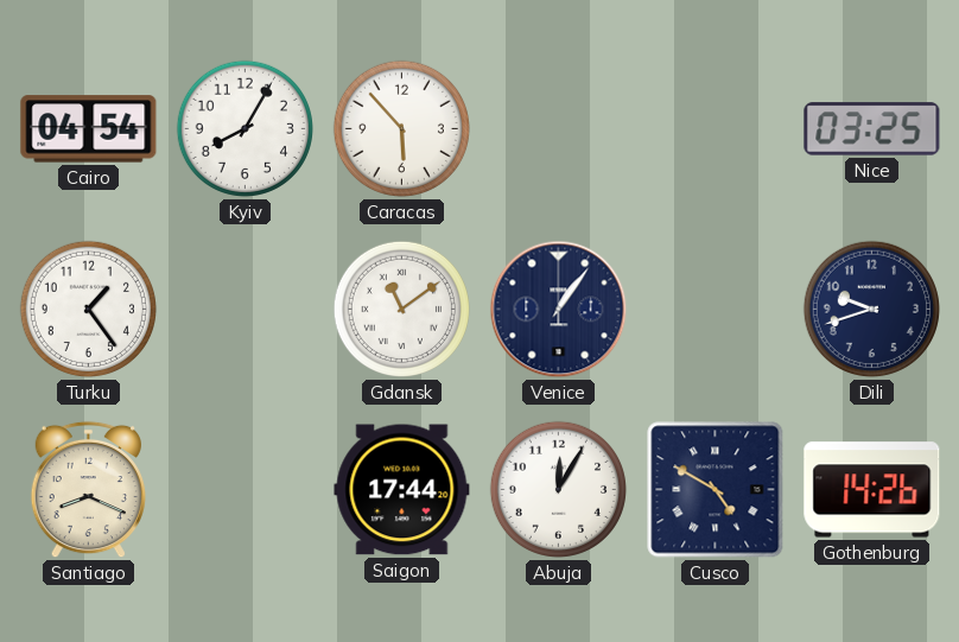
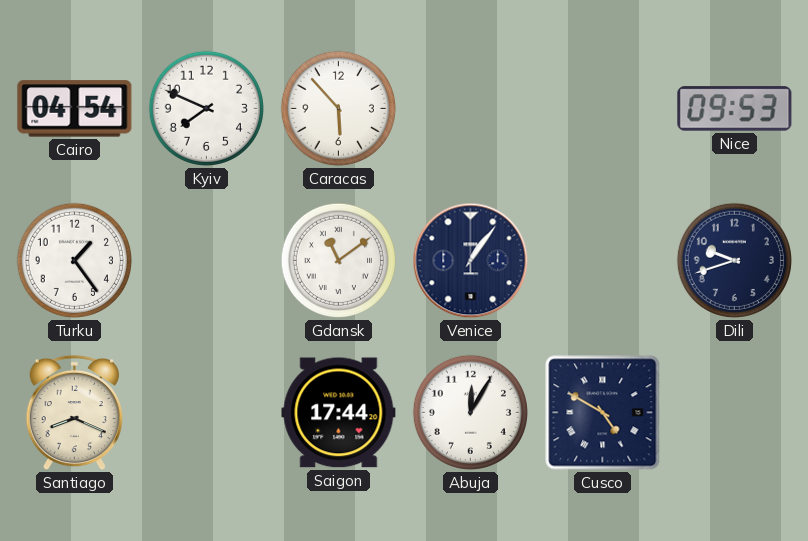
Kyiv: 8:05 -> 7:49 (206, 108)
Nice: 03:25 -> 09:53 (735, 109)
Gothenburg: 14:26 -> none (872, 490)
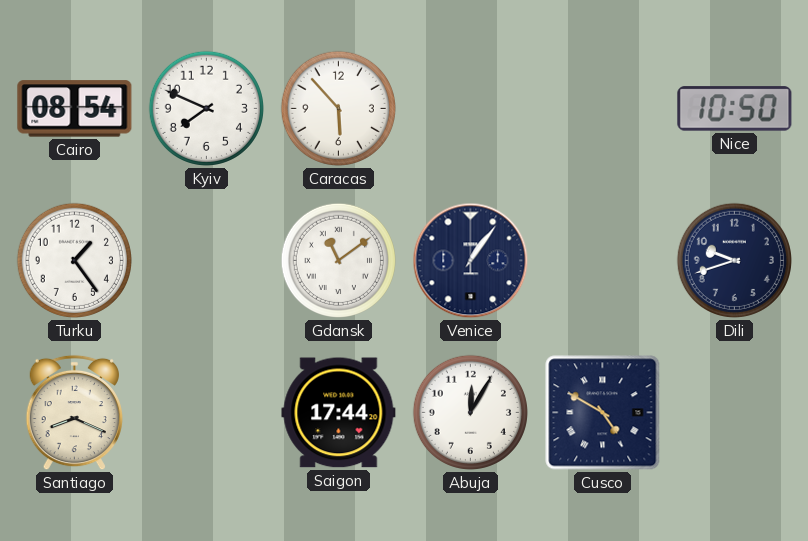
Cairo: 04:54 -> 08:54 (75, 109)
Nice: 09:53 -> 10:50 (735, 109)
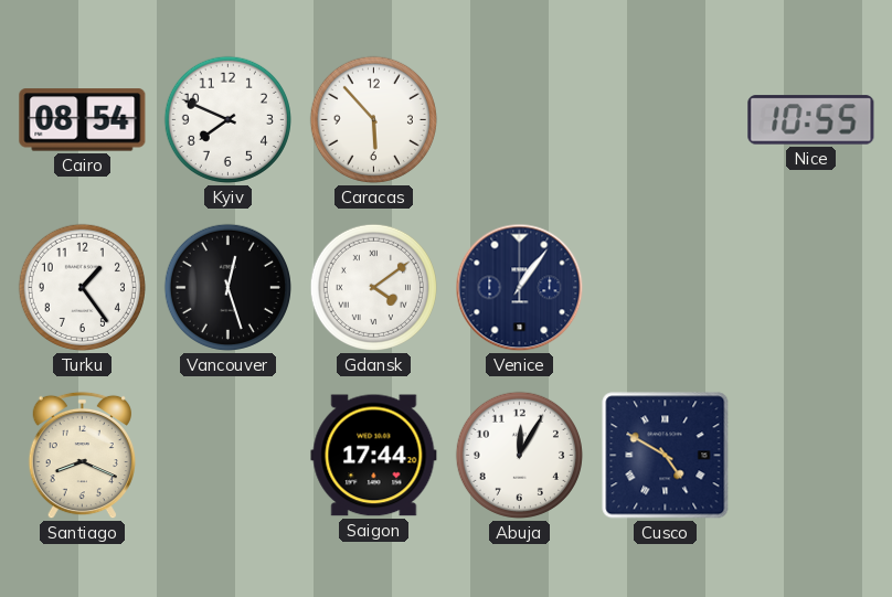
Nice: 10:50 -> 10:55 (811, 120)
Vancouver: none -> 12:27 (227, 287)
Gdansk: 11:09 -> 4:09 (373, 287)
Dili: 9:42 -> none (734, 260)
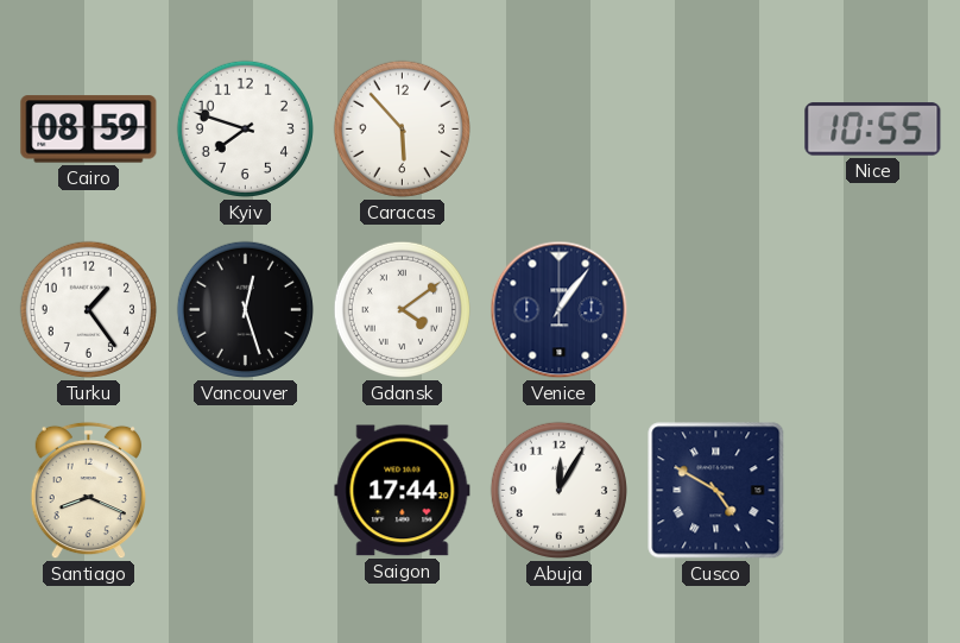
Cairo: 08:54 -> 08:59 (89, 130)
Kyiv: 7:49 -> 7:48 (245, 128)
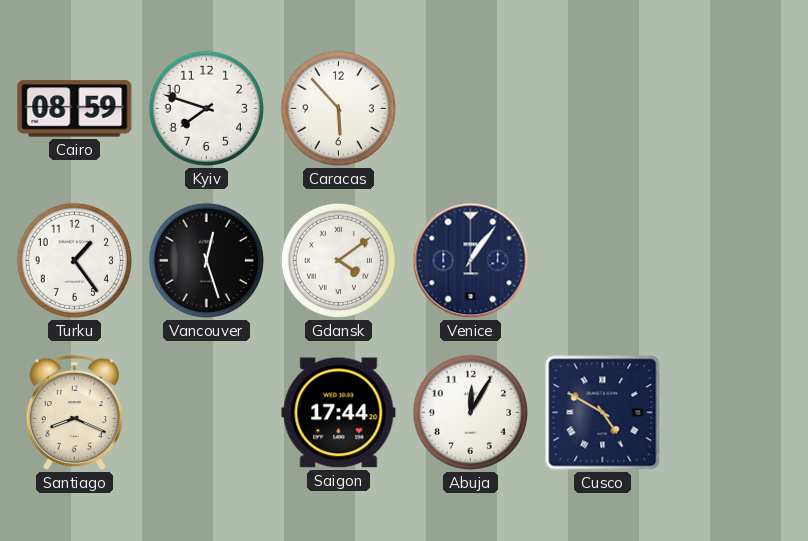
Nice: 10:55 -> none (873, 130)
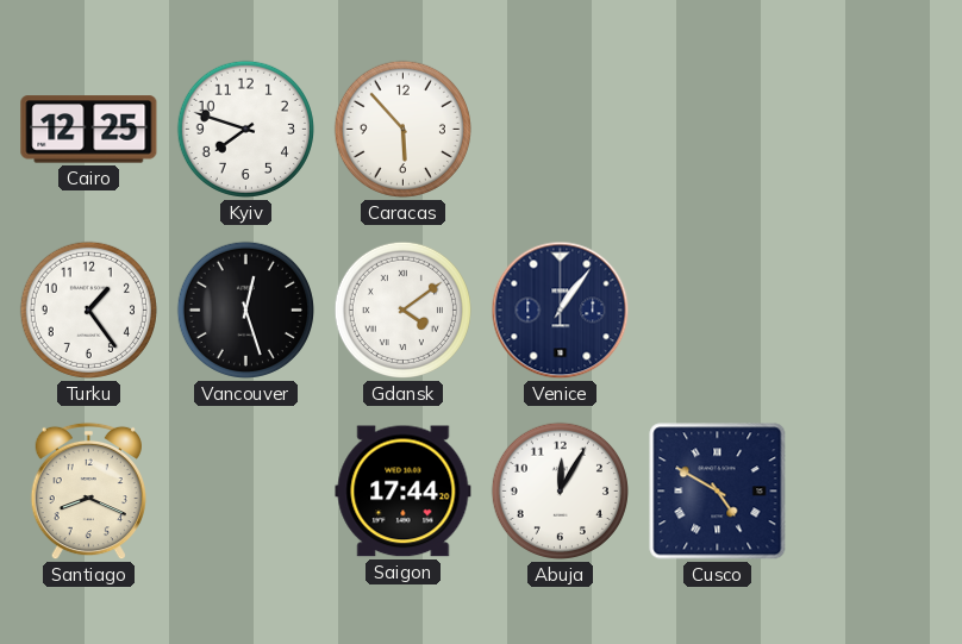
Cairo: 08:59 -> 12:25 (89, 130)
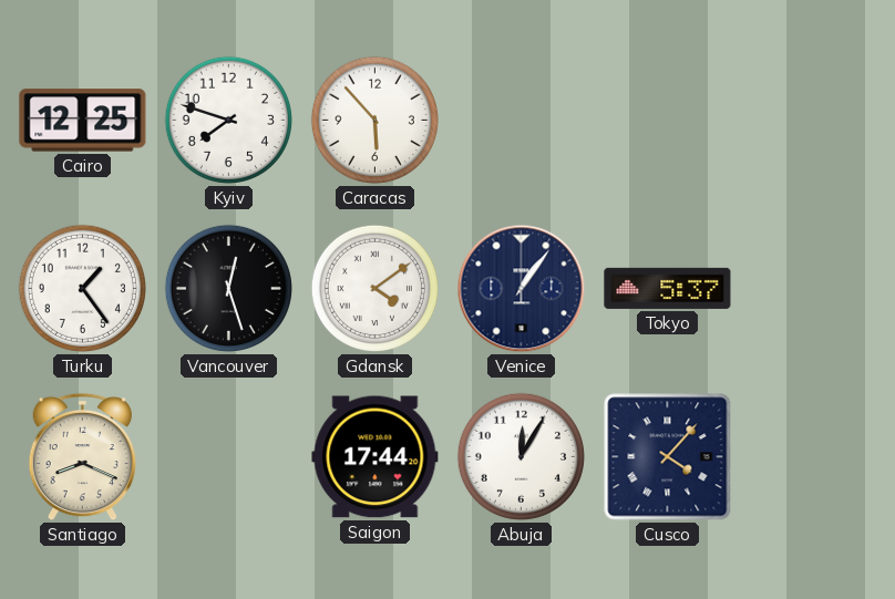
Tokyo: none -> 5:37 (668, 288)
Cusco: 4:50 -> 4:07 (668, 457)
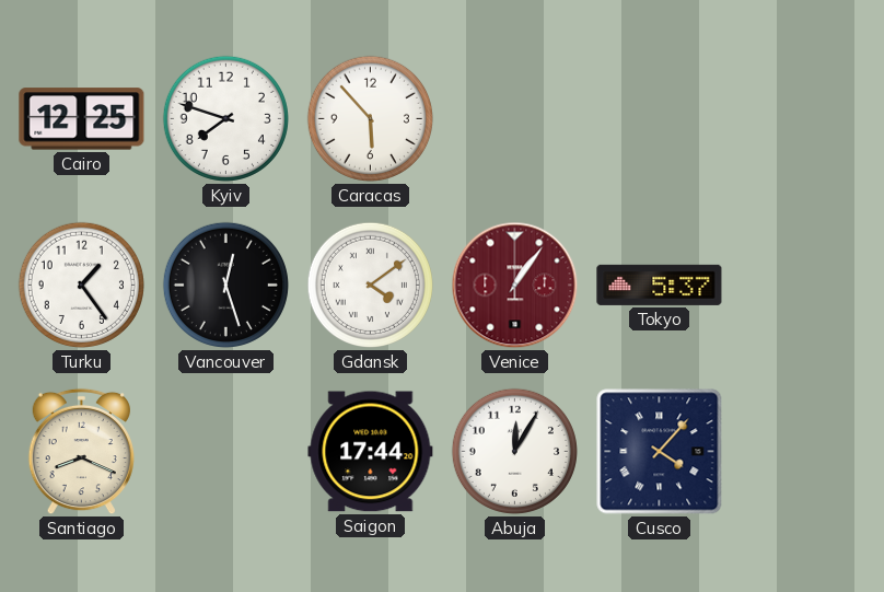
Venice dial: navy -> burgundy (515, 286)
